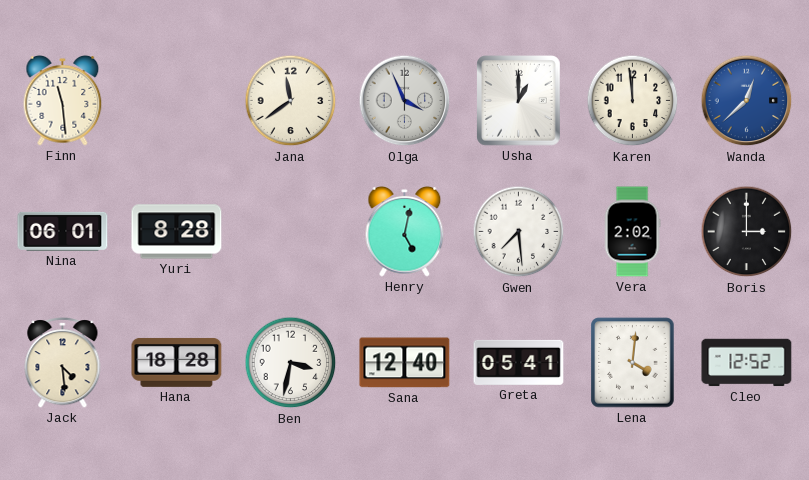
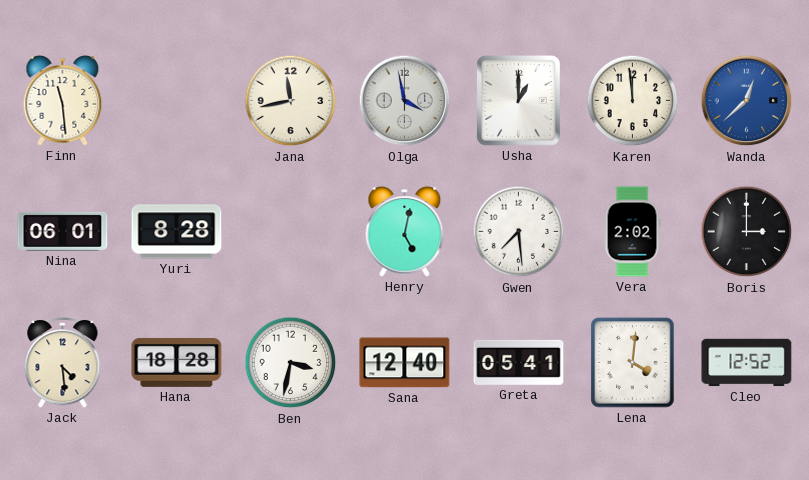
Jana: 11:39 -> 11:43 (291, 101)
Olga: 3:56 -> 3:58 (405, 101)
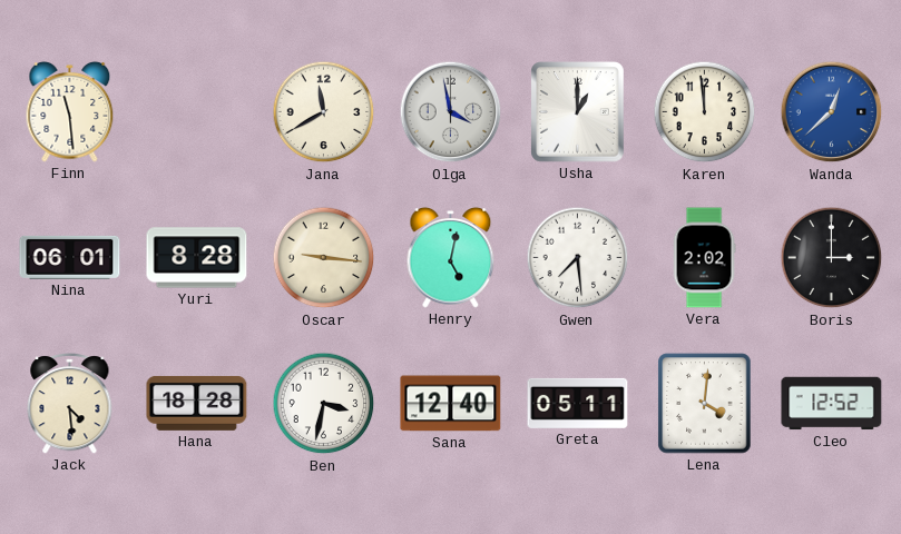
Jana: 11:43 -> 11:40 (324, 112)
Oscar: none -> 9:16 (324, 258)
Greta: 05:41 -> 05:11 (578, 403)
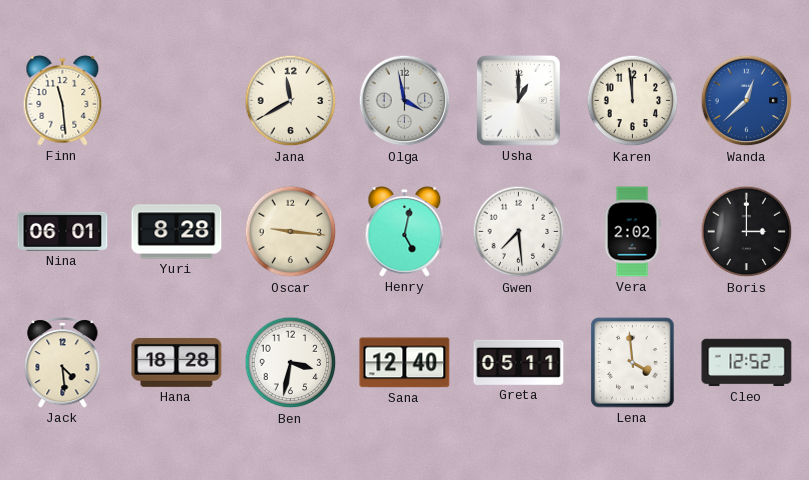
Lena: 4:01 -> 3:59 (633, 363)
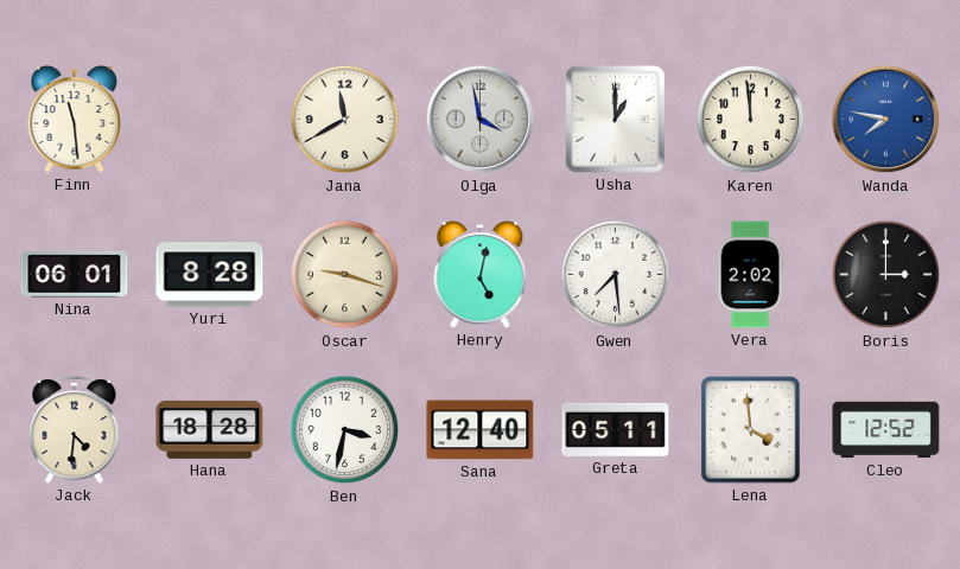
Wanda: 12:38 -> 7:47 (886, 120)
Oscar: 9:16 -> 9:18 (345, 275)
Jack: 4:29 -> 4:31 (75, 430)
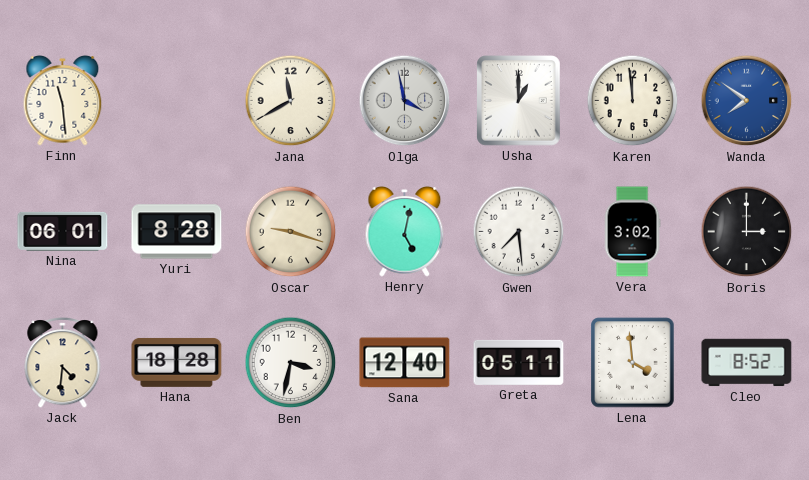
Wanda: 7:47 -> 7:51 (747, 101)
Vera: 2:02 -> 3:02 (632, 232)
Cleo: 12:52 -> 8:52 (747, 363)
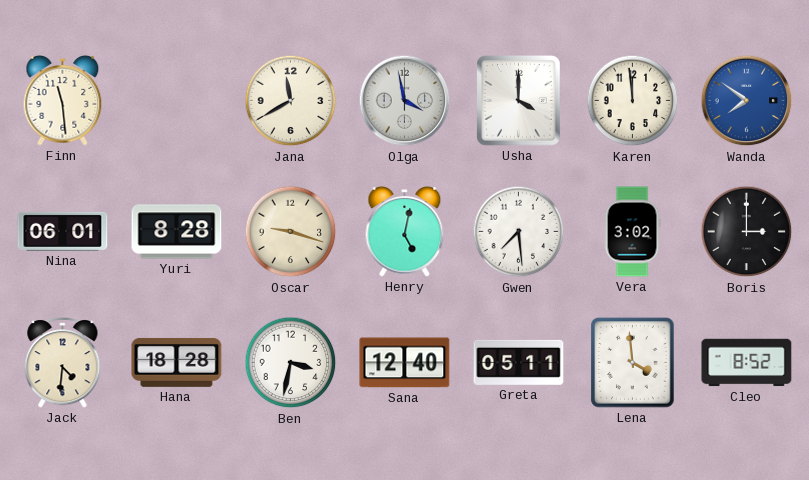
Usha: 1:00 -> 4:00 (519, 101)
